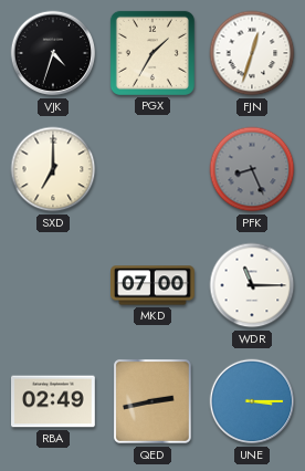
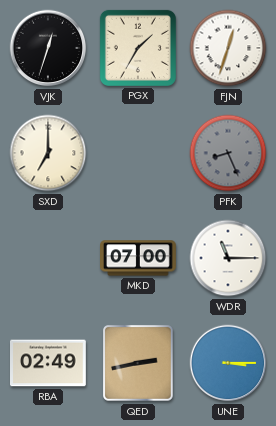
VJK: 4:33 -> 12:33 (48, 48)
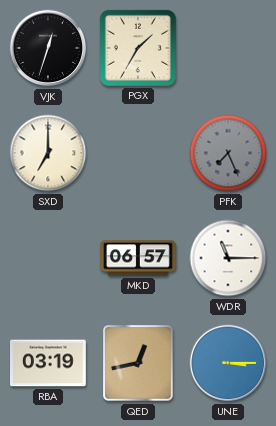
FJN: 12:33 -> none (228, 48)
PFK: 8:26 -> 7:26 (228, 153)
MKD: 07:00 -> 06:57 (139, 258)
RBA: 02:49 -> 03:19 (49, 363)
QED: 2:43 -> 12:43 (139, 364)
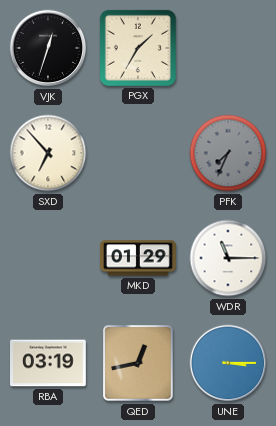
SXD: 7:00 -> 6:53 (48, 153)
PFK: 7:26 -> 7:34 (228, 153)
MKD: 06:57 -> 01:29 (139, 258)
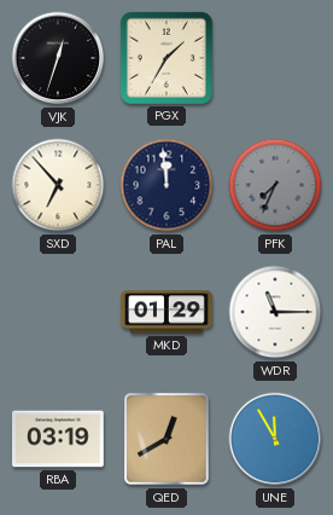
PAL: none -> 11:59 (166, 185)
QED: 12:43 -> 12:40 (168, 440)
UNE: 3:15 -> 11:55 (275, 439)
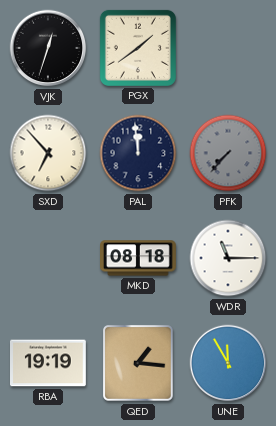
PGX: 1:35 -> 1:39 (138, 48)
PFK: 7:34 -> 7:37 (228, 153)
MKD: 01:29 -> 08:18 (139, 258)
RBA: 03:19 -> 19:19 (49, 363)
QED: 12:40 -> 1:16 (139, 364)
